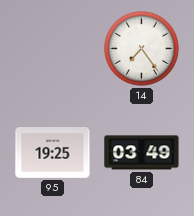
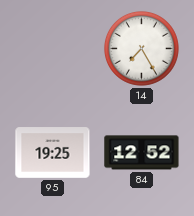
14: 7:24 -> 7:25 (141, 48)
84: 03:49 -> 12:52 (142, 153)
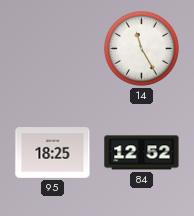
14: 7:25 -> 11:25 (141, 48)
95: 19:25 -> 18:25 (53, 153)
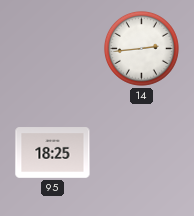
14: 11:25 -> 2:44 (141, 48)
84: 12:52 -> none (142, 153)
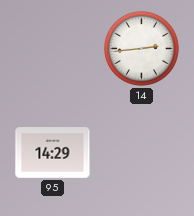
95: 18:25 -> 14:29 (53, 153)
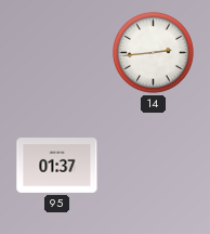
95: 14:29 -> 01:37 (57, 166)
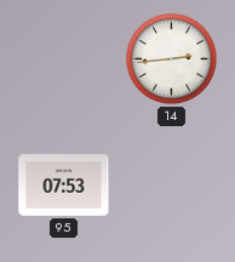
95: 01:37 -> 07:53 (64, 186)
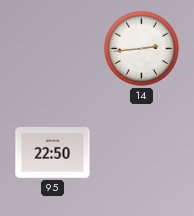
95: 07:53 -> 22:50 (53, 153)
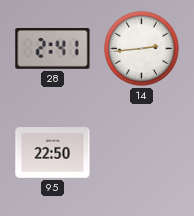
28: none -> 2:41 (53, 49)
